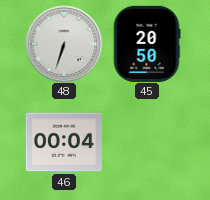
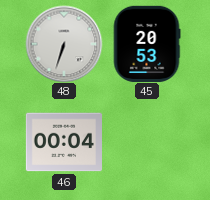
45: 20:50 -> 20:53 (147, 43)
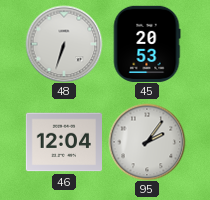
46: 00:04 -> 12:04 (63, 142)
95: none -> 2:06 (147, 142)
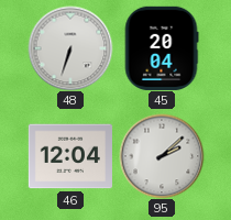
45: 20:53 -> 20:04 (162, 47)
95: 2:06 -> 2:08 (162, 156)
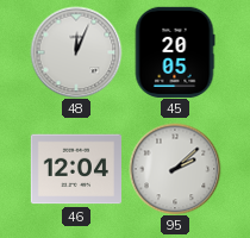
48: 6:33 -> 12:04 (76, 52)
45: 20:04 -> 20:05 (175, 51)
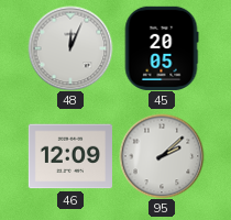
46: 12:04 -> 12:09 (69, 156)
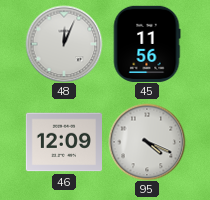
45: 20:05 -> 11:56 (147, 43)
95: 2:08 -> 4:19 (147, 142)
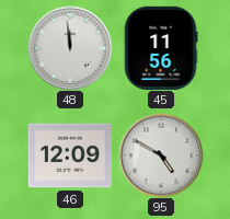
48: 12:04 -> 11:59 (70, 48)
95: 4:19 -> 4:50 (161, 155)
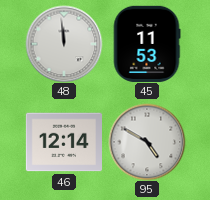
45: 11:56 -> 11:53 (147, 43)
46: 12:09 -> 12:14 (63, 142)
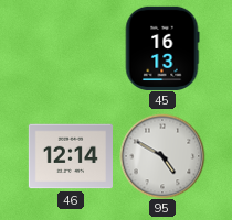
48: 11:59 -> none (64, 44)
45: 11:53 -> 16:13 (162, 47)
